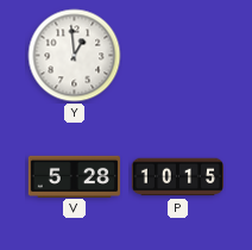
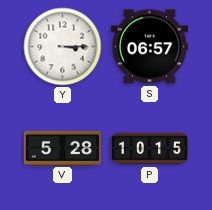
Y: 12:59 -> 3:15 (63, 47)
S: none -> 06:57 (149, 47)
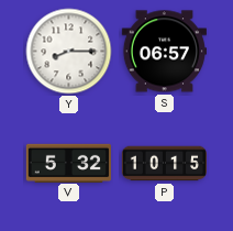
Y: 3:15 -> 8:15 (69, 52)
V: 5:28 -> 5:32 (68, 163)
